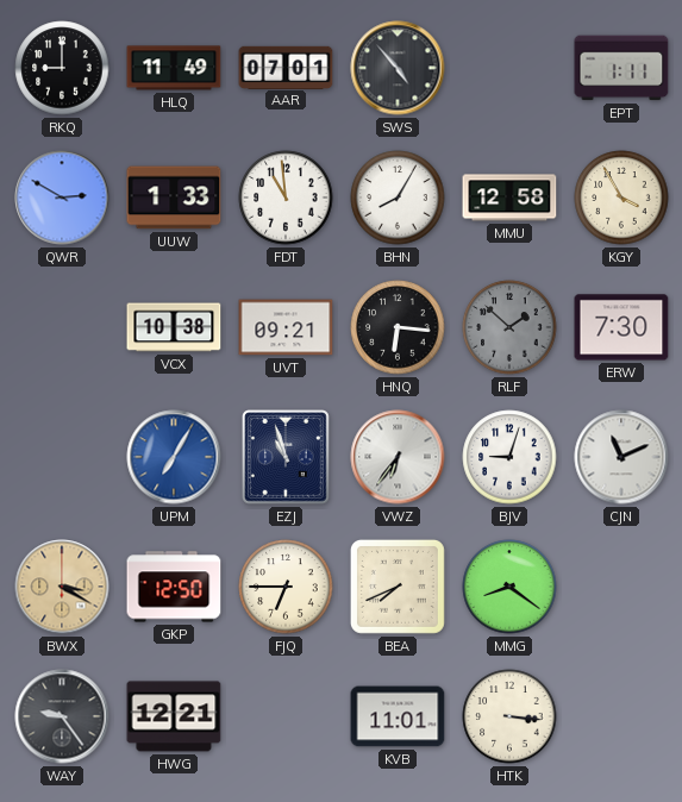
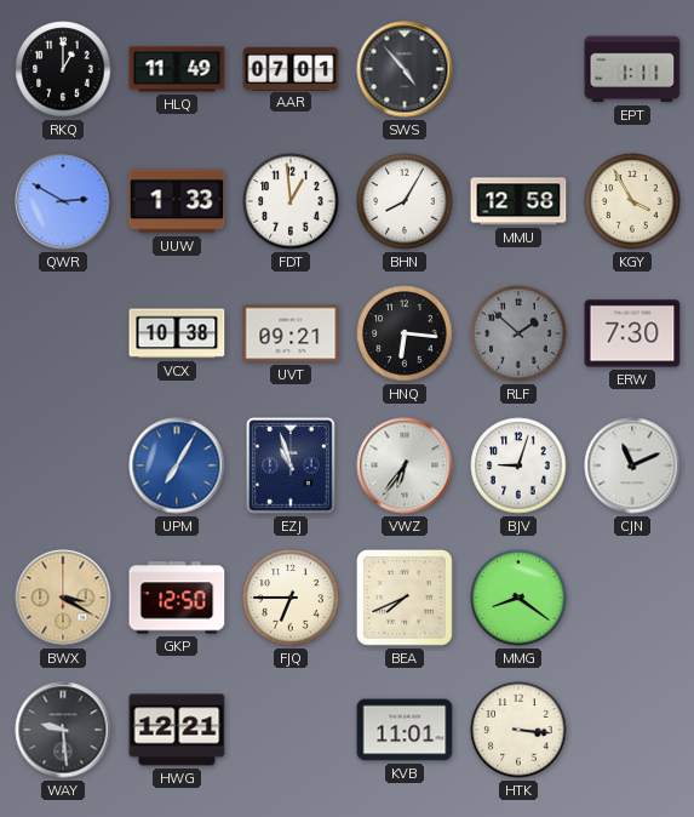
RKQ: 9:00 -> 1:00 (63, 69)
FDT: 10:59 -> 12:59 (291, 201)
WAY: 9:24 -> 9:29 (63, 730)
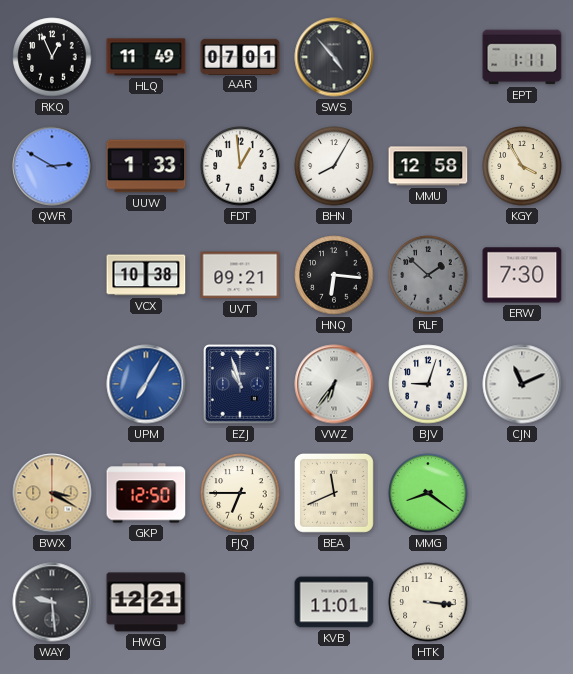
RKQ: 1:00 -> 12:56 (52, 57)
BEA: 7:41 -> 11:41 (334, 493)
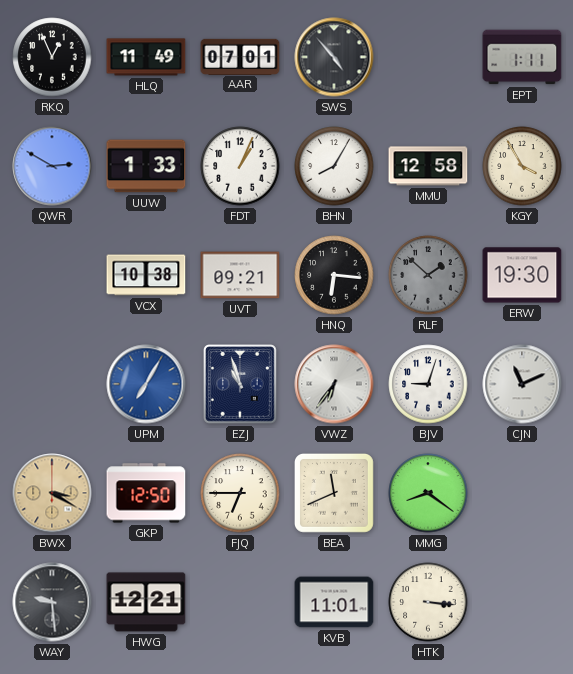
FDT: 12:59 -> 1:04 (240, 166)
ERW: 7:30 -> 19:30 (522, 275)
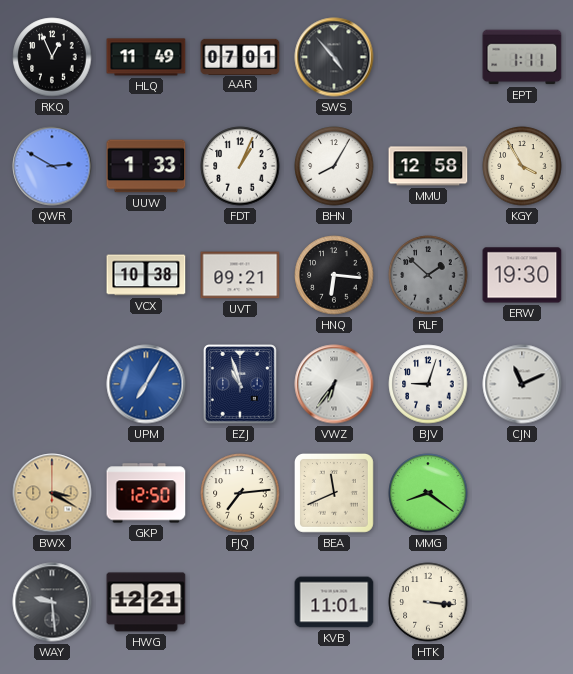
FJQ: 6:45 -> 7:14 (240, 493)
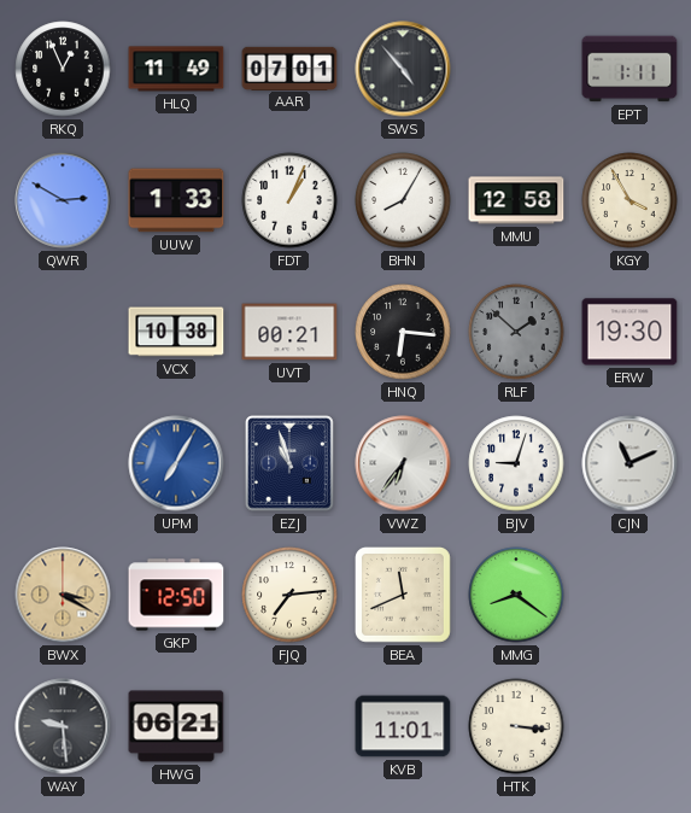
UVT: 09:21 -> 00:21 (289, 332)
HWG: 12:21 -> 06:21 (176, 726)
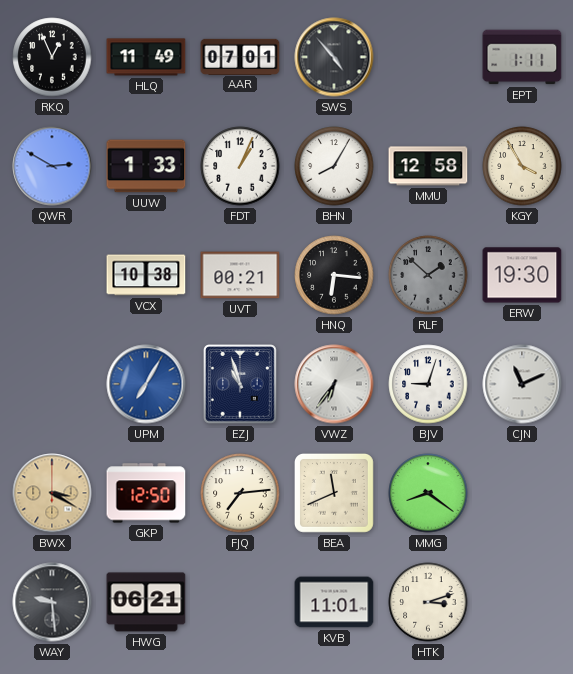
HTK: 3:16 -> 3:12 (428, 602)
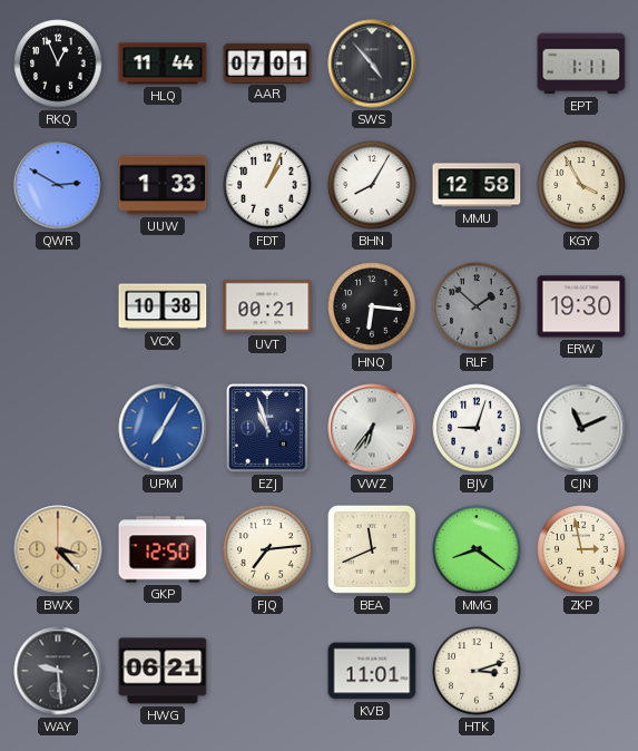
HLQ: 11:49 -> 11:44 (163, 64)
BWX: 3:20 -> 3:23 (58, 549)
ZKP: none -> 2:58 (581, 549)
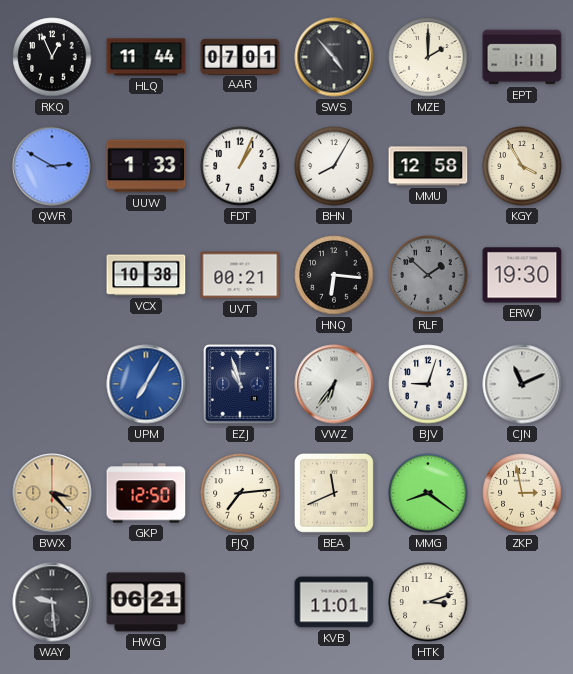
MZE: none -> 2:00 (428, 57)
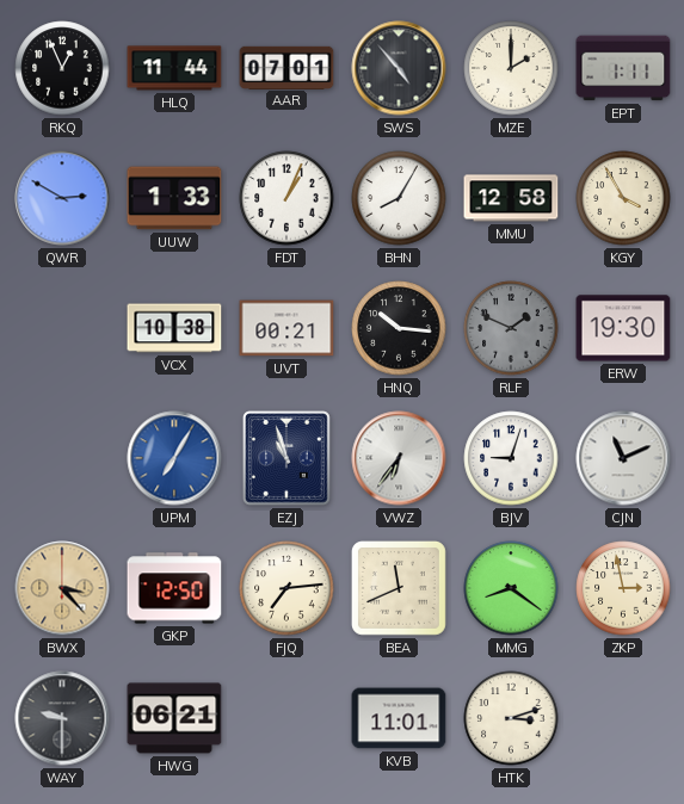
HNQ: 6:16 -> 10:16 (399, 328)
RLF: 1:52 -> 1:49 (511, 328)
WAY: 9:29 -> 9:30 (62, 718)
